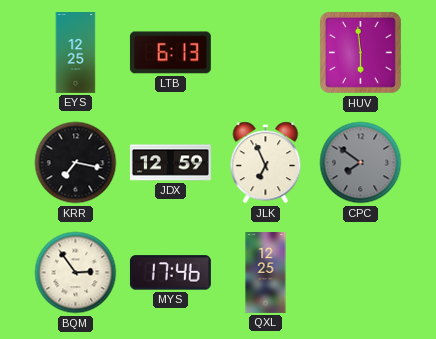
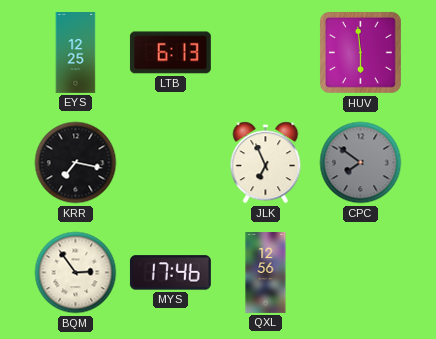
JDX: 12:59 -> none (171, 163)
QXL: 12:25 -> 12:56 (266, 273)
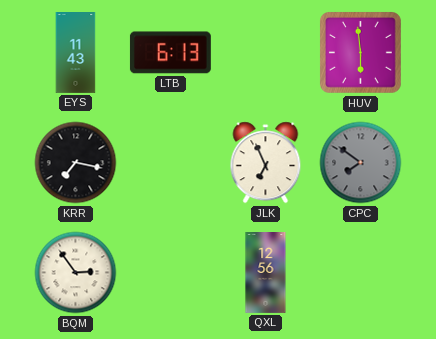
EYS: 12:25 -> 11:43 (76, 53)
MYS: 17:46 -> none (170, 273)
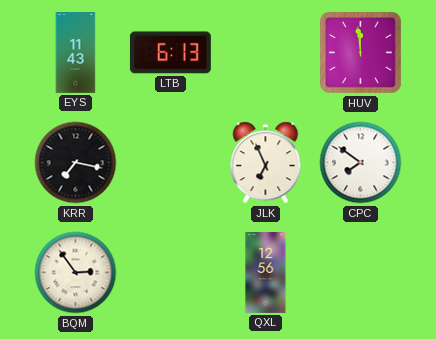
HUV: 5:59 -> 11:59 (361, 53)
CPC dial: grey -> white (361, 163)
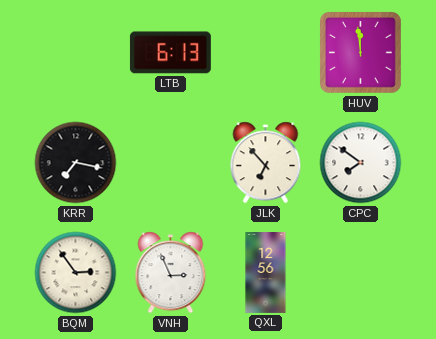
EYS: 11:43 -> none (76, 53)
JLK: 6:56 -> 6:53 (266, 163)
VNH: none -> 2:56 (171, 273)
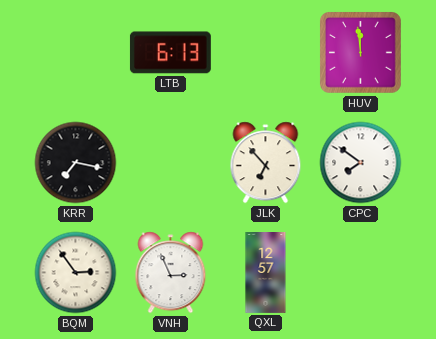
QXL: 12:56 -> 12:57 (266, 273)
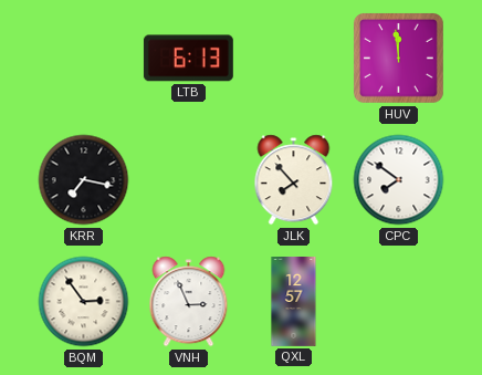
JLK: 6:53 -> 7:53 (294, 180)
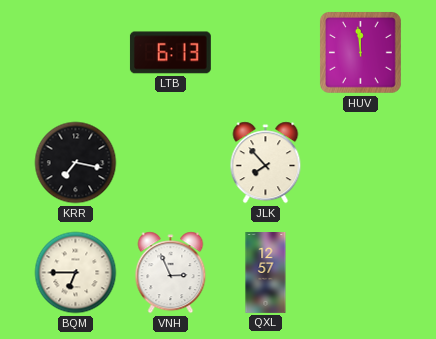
CPC: 7:51 -> none (399, 180)
BQM: 2:54 -> 6:45 (76, 273)
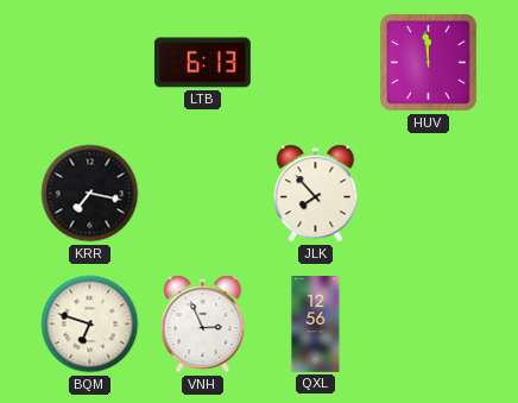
BQM: 6:45 -> 6:48 (90, 325)
QXL: 12:57 -> 12:56 (316, 325)
